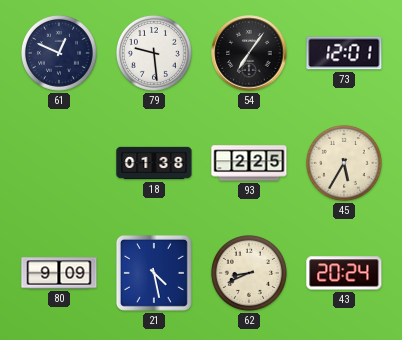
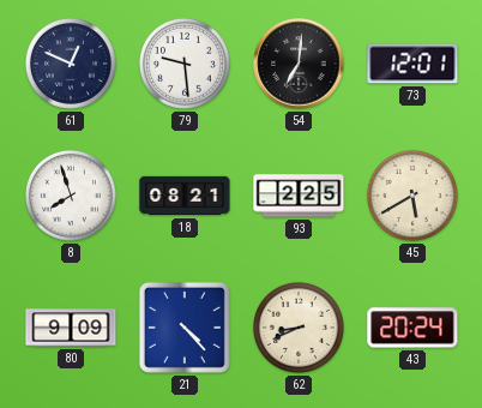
54: 7:06 -> 7:01 (299, 64)
8: none -> 7:57 (71, 196)
18: 01:38 -> 08:21 (185, 196)
45: 5:35 -> 5:40 (412, 196)
21: 4:28 -> 4:23 (185, 328)
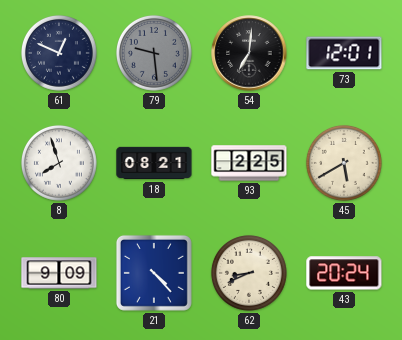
79 dial: white -> grey (154, 53)
